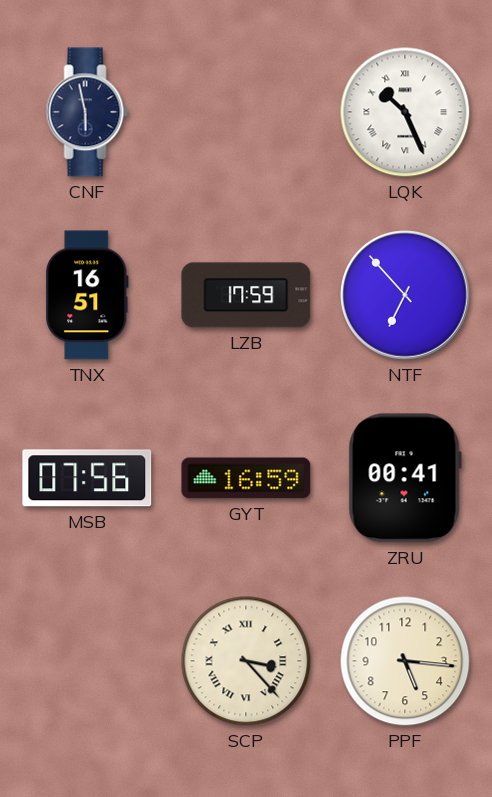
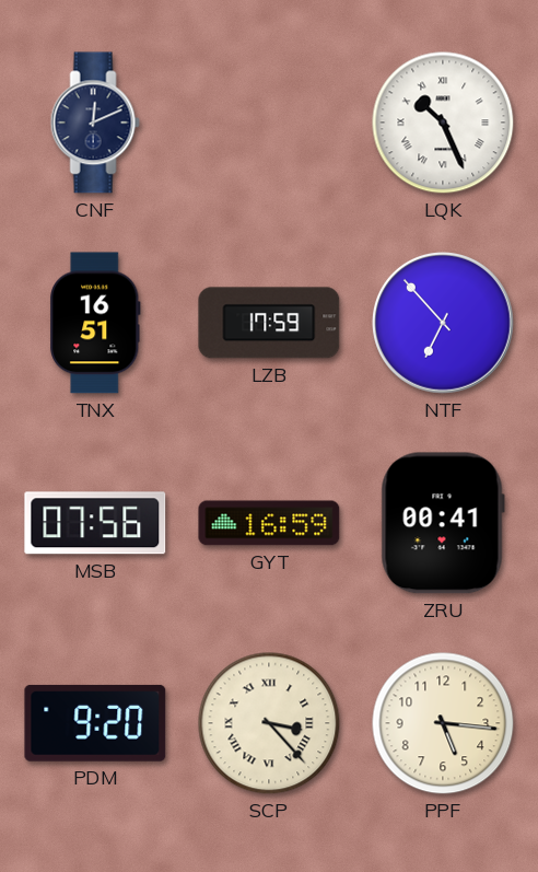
CNF: 5:58 -> 12:11 (95, 123)
PDM: none -> 9:20 (95, 723)
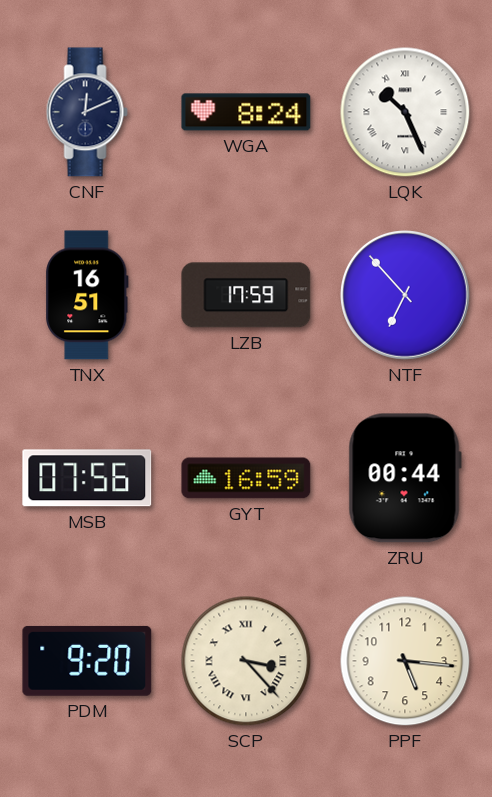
WGA: none -> 8:24 (246, 112)
ZRU: 00:41 -> 00:44 (405, 478)
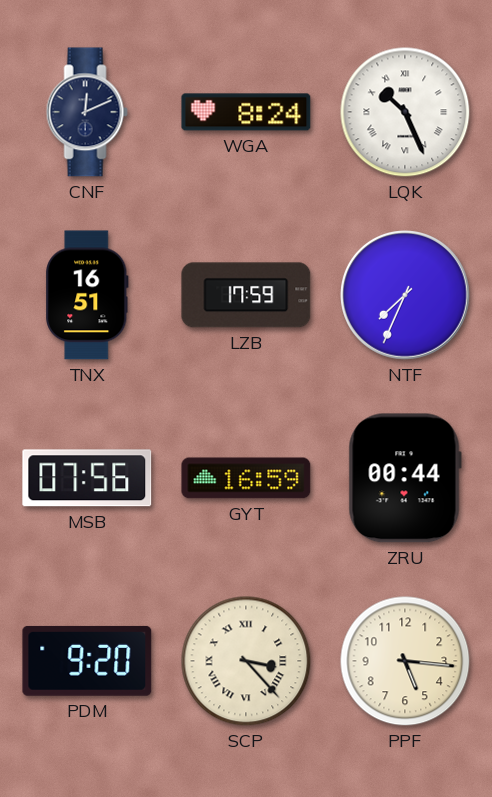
NTF: 6:53 -> 7:34 (406, 296)
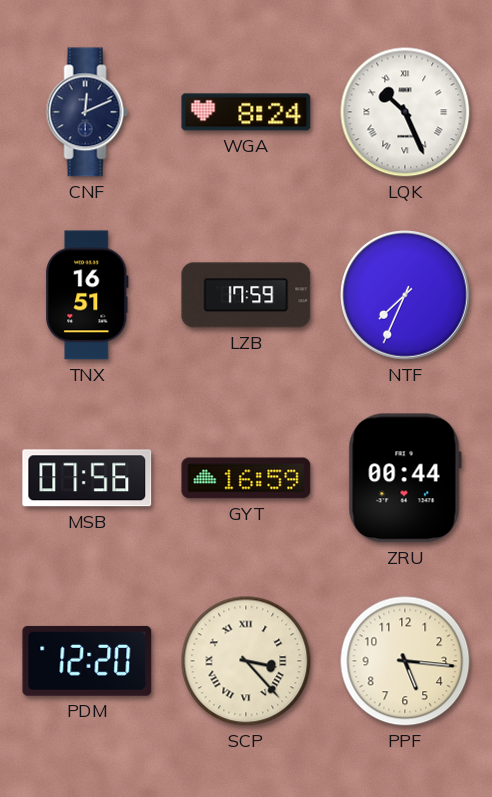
PDM: 9:20 -> 12:20 (87, 661)
